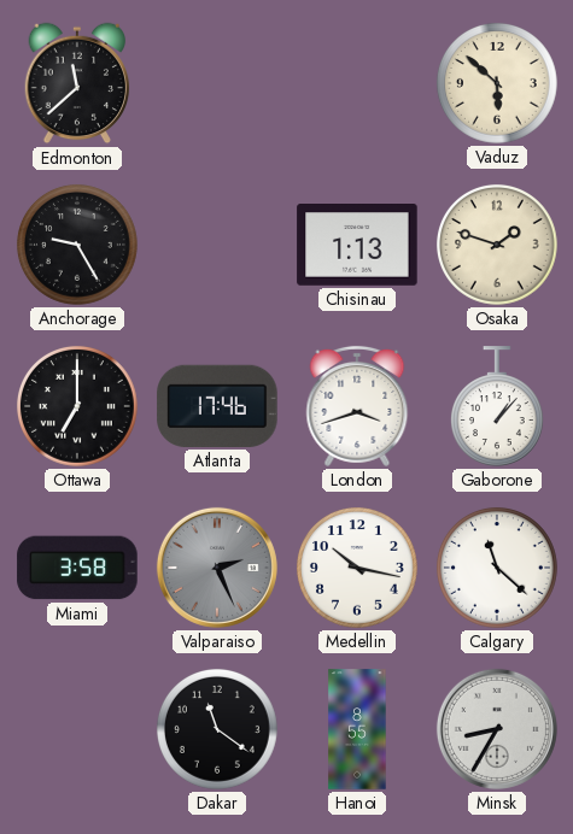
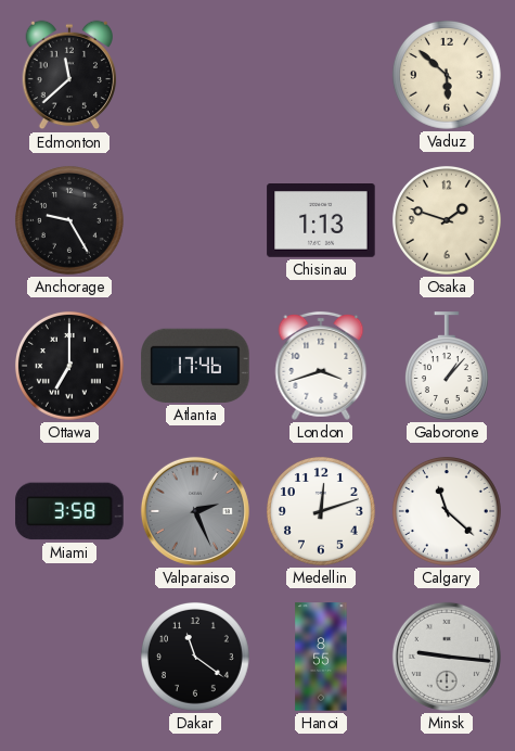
Medellin: 10:17 -> 12:12 (321, 511)
Minsk: 8:35 -> 9:16 (447, 657)
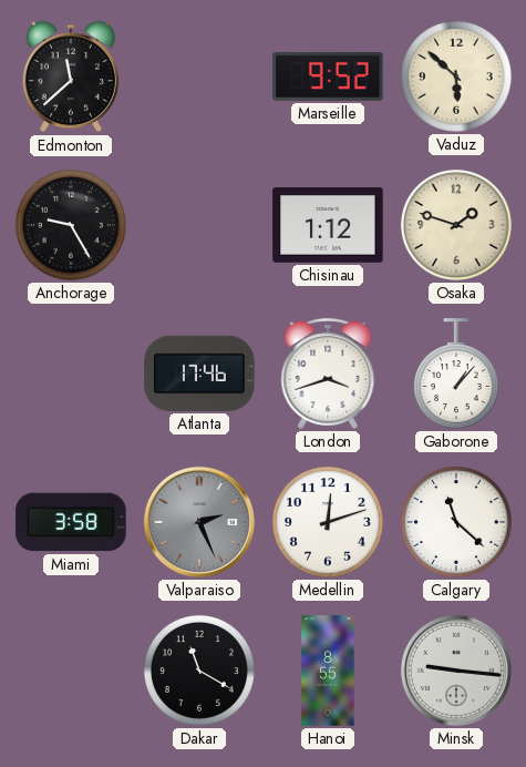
Marseille: none -> 9:52 (328, 76)
Chisinau: 1:13 -> 1:12 (328, 225)
Ottawa: 7:00 -> none (69, 366)
Dakar: 11:21 -> 11:20 (199, 671)
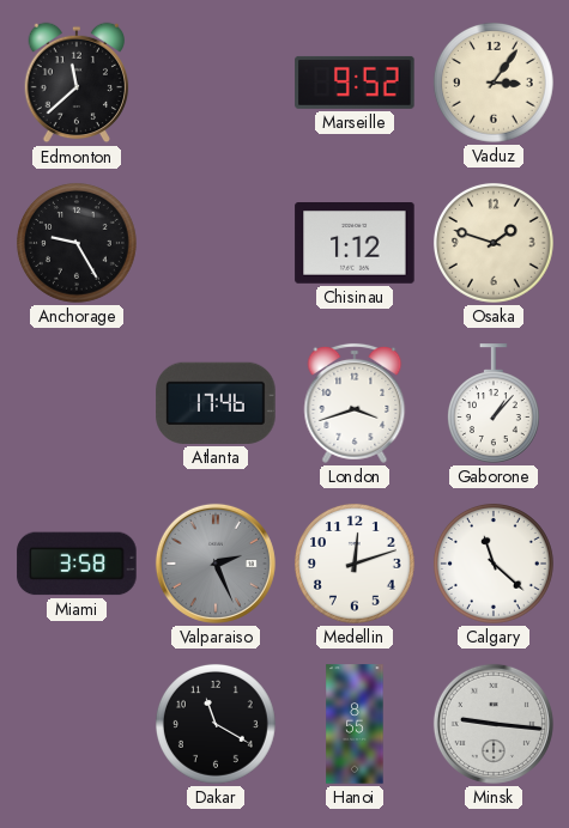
Vaduz: 5:52 -> 3:06 (494, 83)
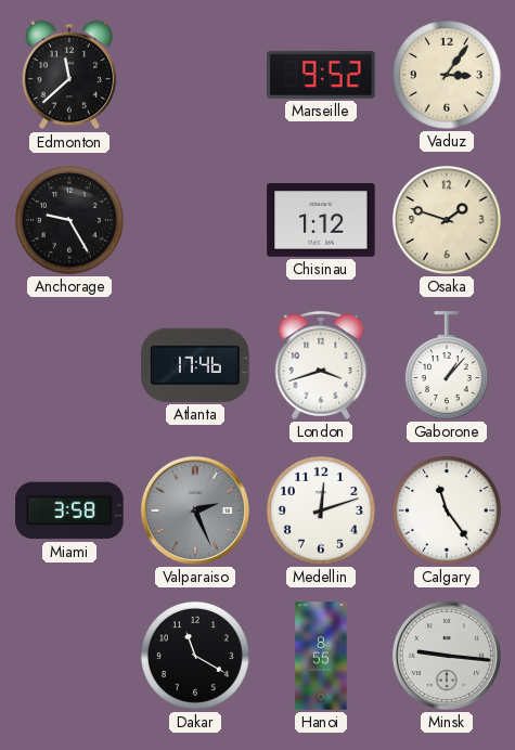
Calgary: 11:22 -> 11:24 (447, 510)
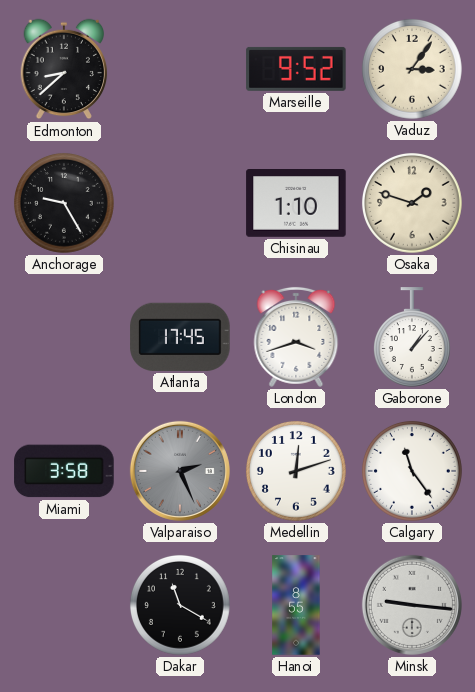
Edmonton: 11:38 -> 8:38 (64, 69)
Chisinau: 1:12 -> 1:10 (296, 203)
Atlanta: 17:46 -> 17:45 (180, 337)
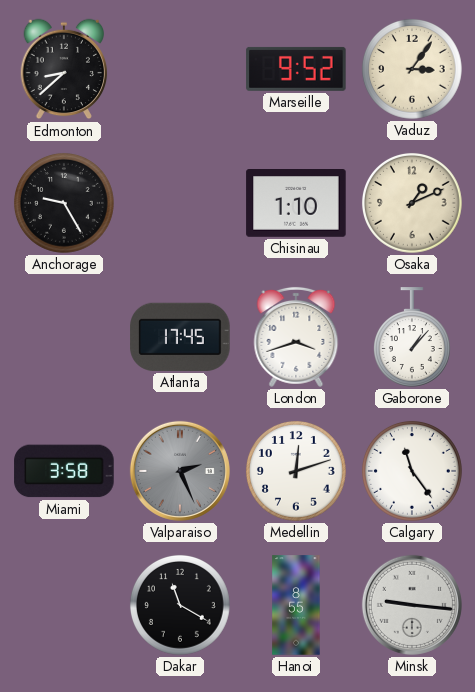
Osaka: 1:48 -> 1:11 (412, 203)
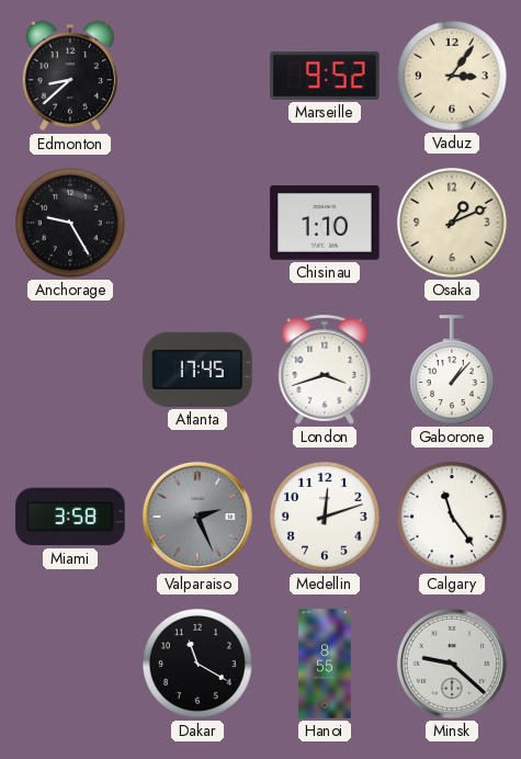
Minsk: 9:16 -> 9:22 (452, 664)
